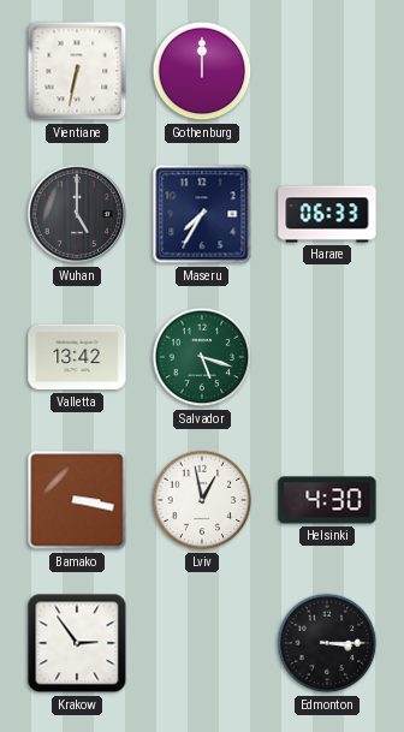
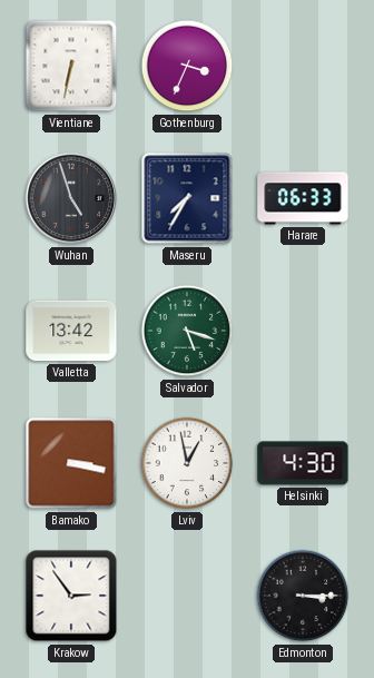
Gothenburg: 12:00 -> 3:34 (187, 66)
Wuhan: 5:00 -> 4:57 (71, 198)
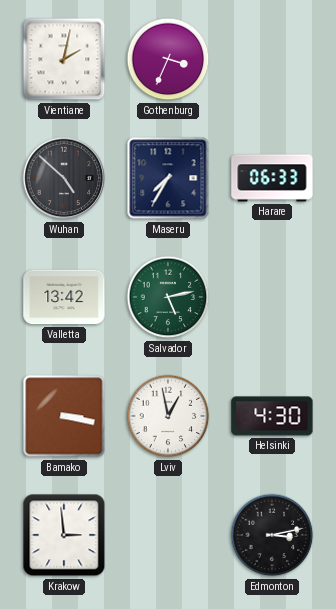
Vientiane: 6:32 -> 2:02 (64, 59)
Wuhan: 4:57 -> 4:52 (64, 178)
Salvador: 5:18 -> 5:13 (168, 297)
Krakow: 2:54 -> 2:59 (64, 535)
Edmonton: 3:15 -> 3:13 (272, 535)
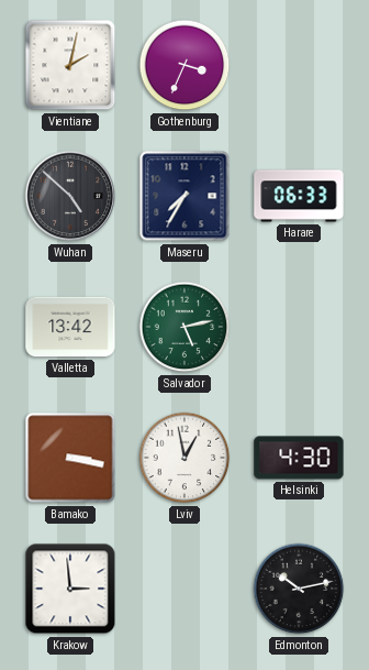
Edmonton: 3:13 -> 10:13 (299, 589)
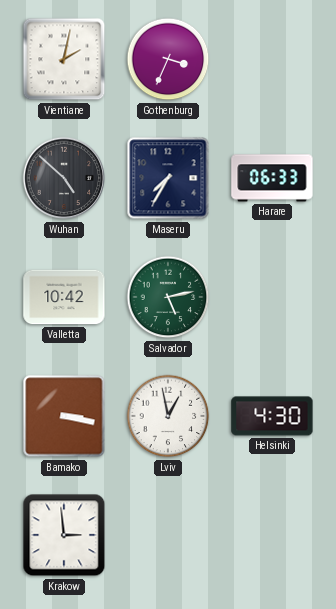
Valletta: 13:42 -> 10:42 (64, 297)
Edmonton: 10:13 -> none (299, 589)
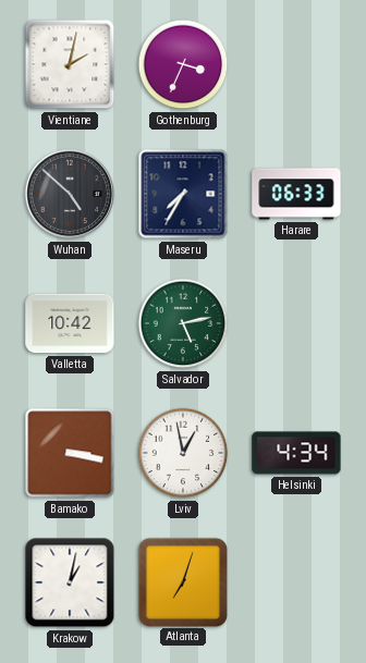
Helsinki: 4:30 -> 4:34 (296, 453)
Krakow: 2:59 -> 1:02 (70, 582)
Atlanta: none -> 7:03 (182, 581)
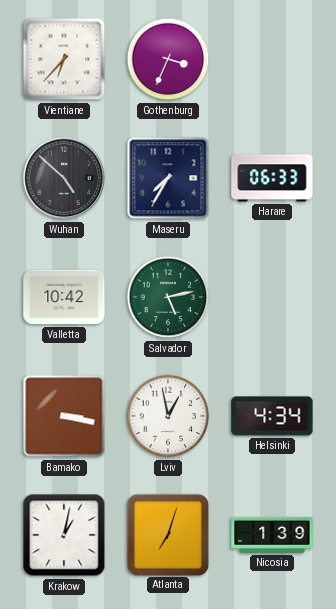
Vientiane: 2:02 -> 6:37 (64, 59)
Nicosia: none -> 1:39 (272, 535)
